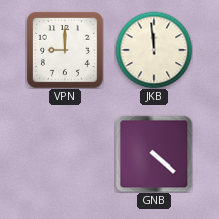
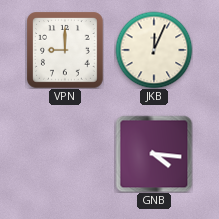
JKB: 11:59 -> 12:04 (154, 50)
GNB: 4:22 -> 4:16 (154, 154)
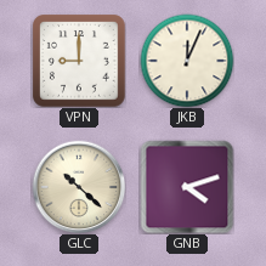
GLC: none -> 10:22 (79, 187)
GNB: 4:16 -> 4:12 (187, 187)
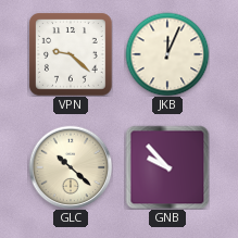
VPN: 9:00 -> 9:22 (71, 54)
GNB: 4:12 -> 9:53 (167, 167)
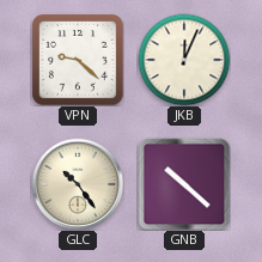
GLC: 10:22 -> 10:24 (78, 184)
GNB: 9:53 -> 10:22 (184, 184)
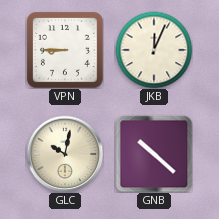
VPN: 9:22 -> 8:45 (65, 50)
GLC: 10:24 -> 10:02 (65, 154)
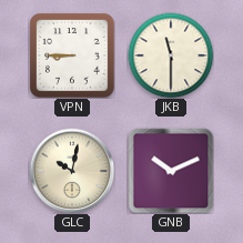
JKB: 12:04 -> 11:30 (171, 55)
GNB: 10:22 -> 10:11 (171, 171)
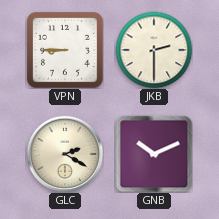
JKB: 11:30 -> 2:30 (154, 50)
GLC: 10:02 -> 2:20 (65, 154)
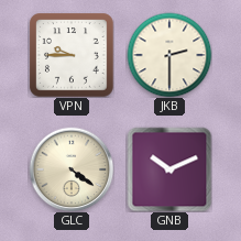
VPN: 8:45 -> 9:45 (72, 55)
GLC: 2:20 -> 4:21 (72, 169)
